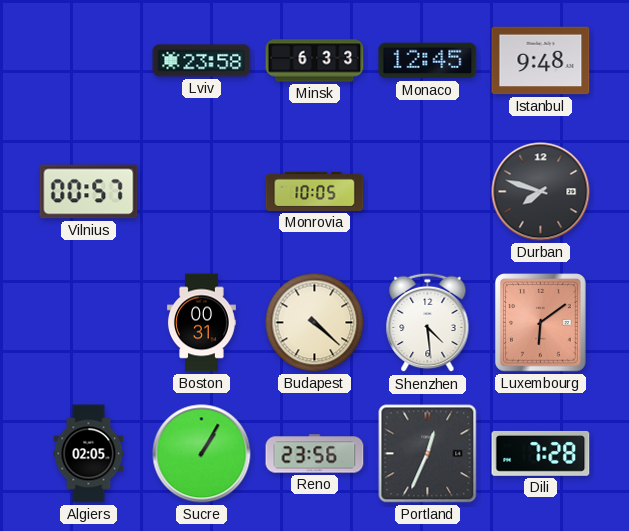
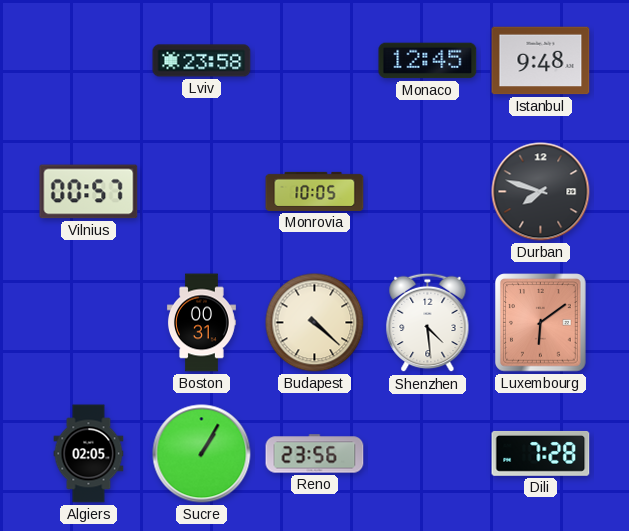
Minsk: 6:33 -> none (315, 61)
Portland: 12:34 -> none (428, 454)
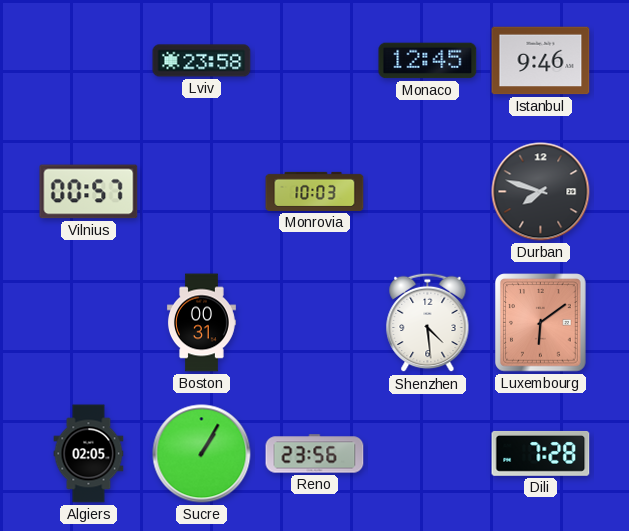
Istanbul: 9:48 -> 9:46 (541, 61)
Monrovia: 10:05 -> 10:03 (315, 191)
Budapest: 4:22 -> none (315, 323)
